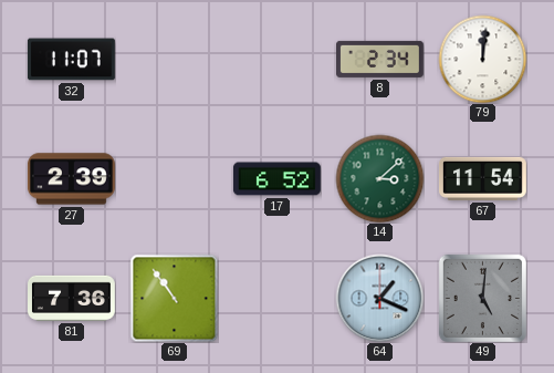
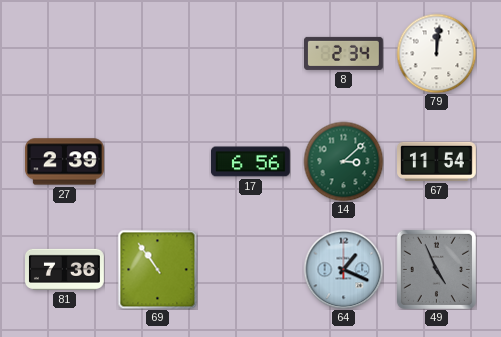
32: 11:07 -> none (71, 60)
17: 6:52 -> 6:56 (250, 162)
49: 5:01 -> 4:56 (436, 269)
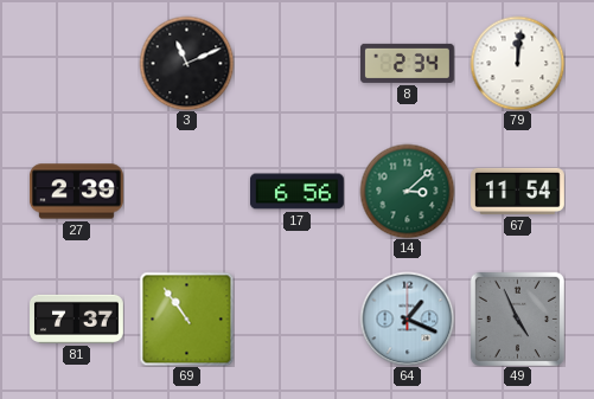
3: none -> 11:11 (186, 63)
81: 7:36 -> 7:37 (77, 318)
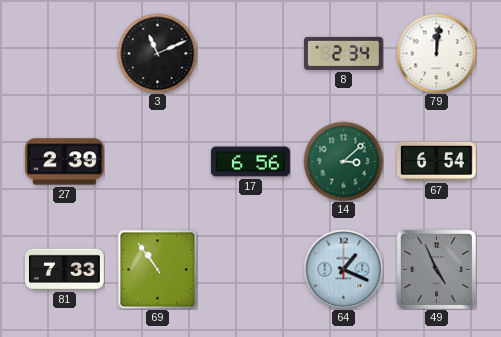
67: 11:54 -> 6:54 (437, 161)
81: 7:37 -> 7:33 (65, 269)
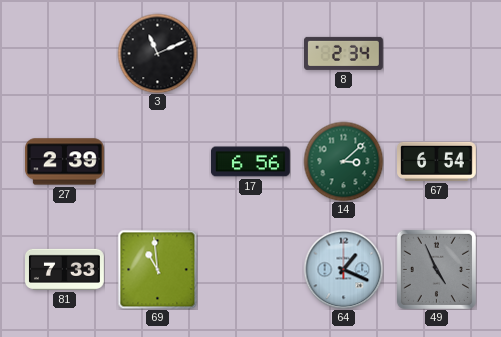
79: 12:01 -> none (436, 53)
69: 10:54 -> 10:59 (157, 269)
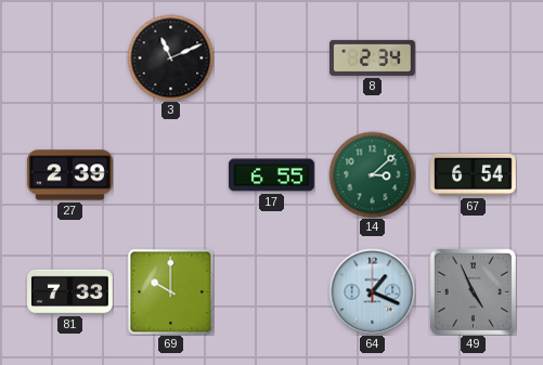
17: 6:56 -> 6:55 (271, 175)
69: 10:59 -> 10:00 (170, 291)
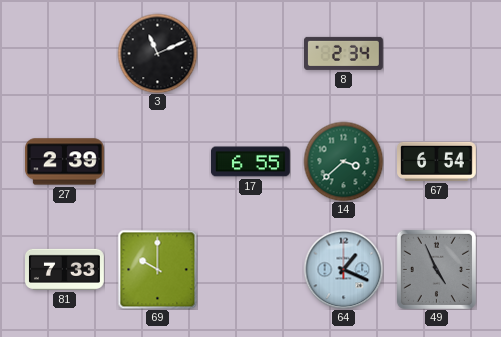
14: 3:08 -> 3:38 (343, 161)
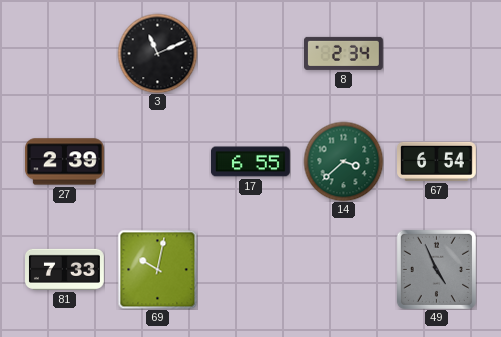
69: 10:00 -> 10:02 (157, 269)
64: 1:19 -> none (343, 269)
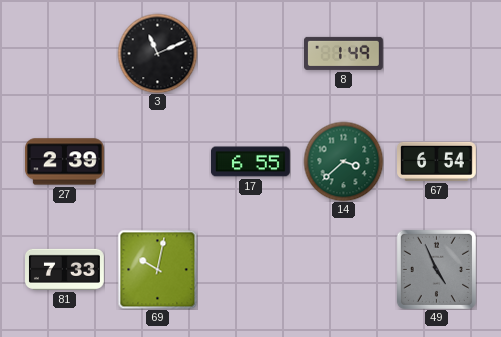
8: 2:34 -> 1:49 (344, 53)
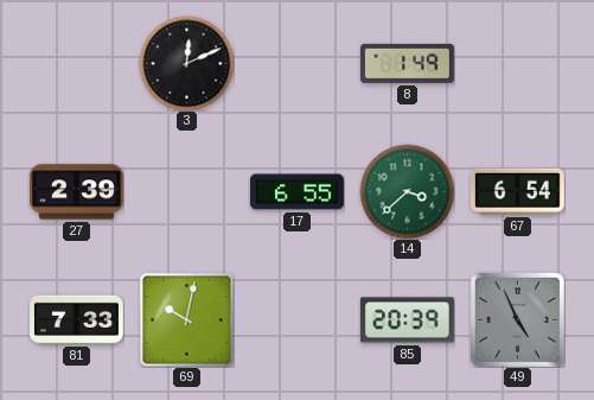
3: 11:11 -> 12:11 (186, 63)
85: none -> 20:39 (407, 320)
